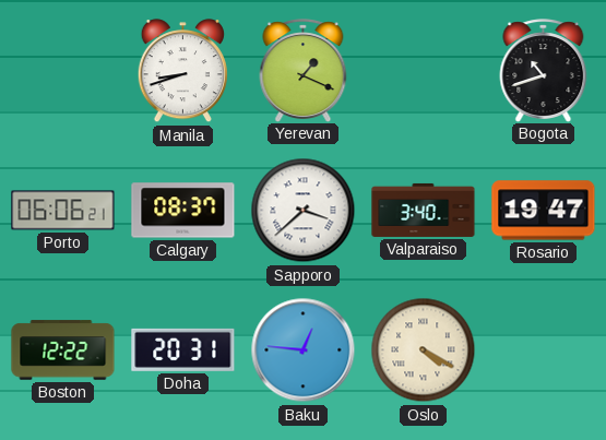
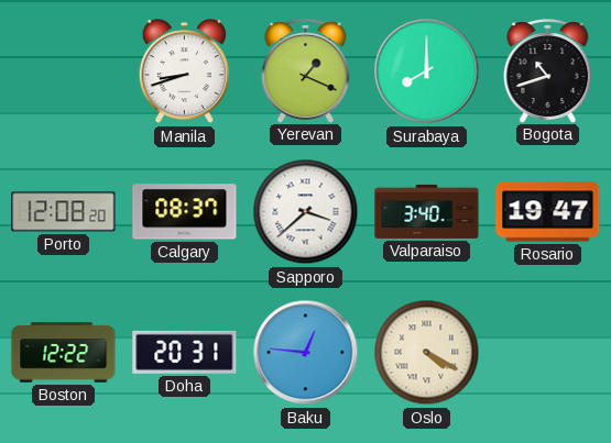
Surabaya: none -> 8:00 (427, 71)
Porto: 06:06 -> 12:08 (64, 212)
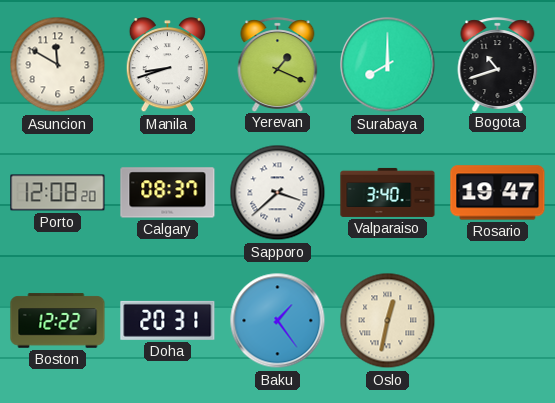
Asuncion: none -> 11:50 (58, 65)
Baku: 12:46 -> 1:24 (278, 321)
Oslo: 4:20 -> 12:32 (388, 321)
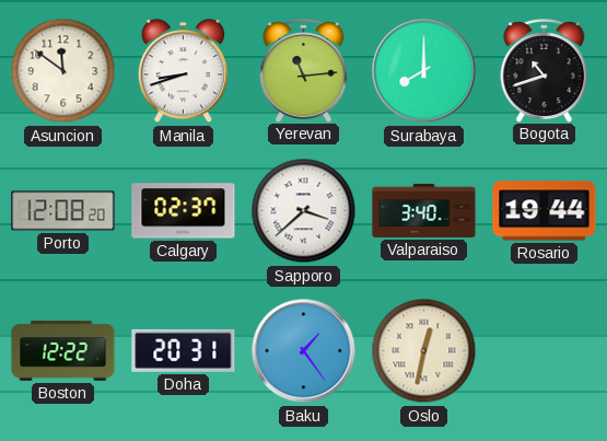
Asuncion: 11:50 -> 11:51 (63, 71)
Yerevan: 1:19 -> 11:14 (304, 70)
Calgary: 08:37 -> 02:37 (184, 211)
Rosario: 19:47 -> 19:44 (545, 211)
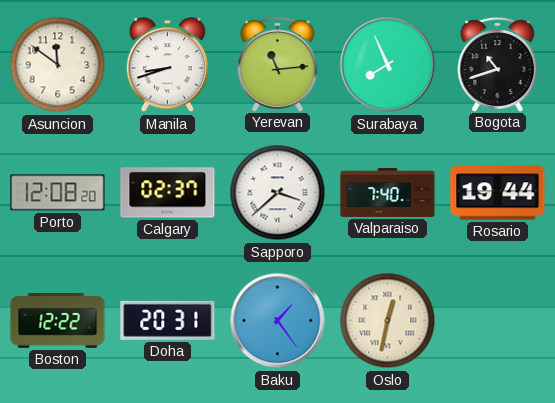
Surabaya: 8:00 -> 7:56 (388, 65)
Valparaiso: 3:40 -> 7:40 (388, 192)
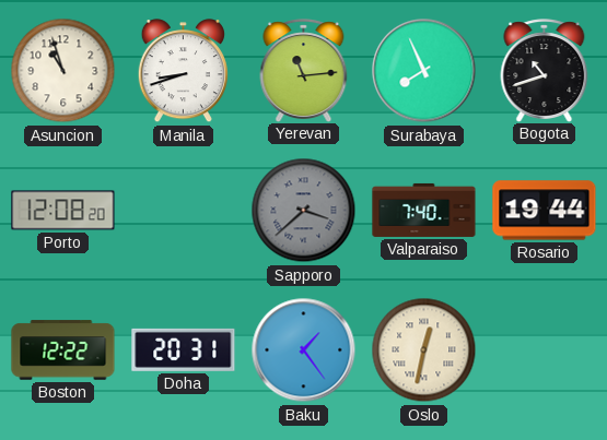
Asuncion: 11:51 -> 10:57 (63, 71)
Calgary: 02:37 -> none (168, 193)
Sapporo dial: white -> grey (304, 211)
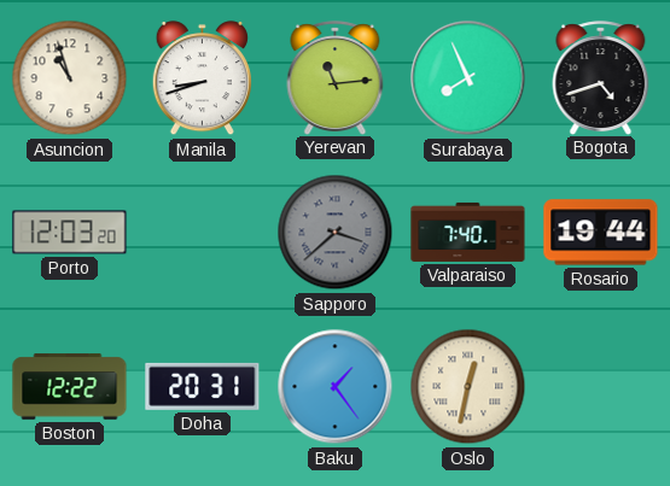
Bogota: 10:42 -> 4:42 (601, 77)
Porto: 12:08 -> 12:03 (70, 233)
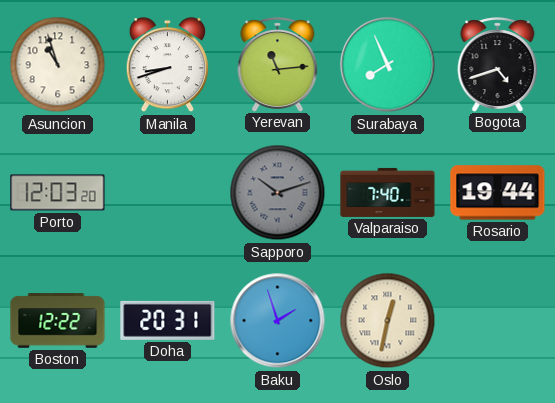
Sapporo: 3:38 -> 10:12 (278, 193)
Baku: 1:24 -> 1:57 (278, 321)
